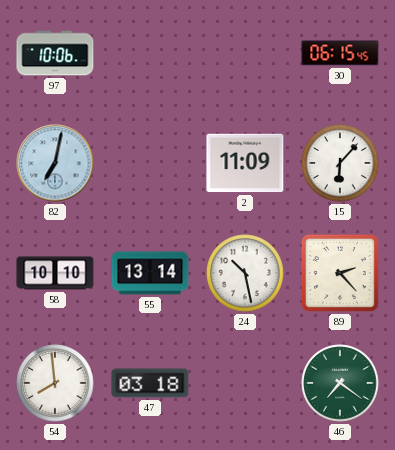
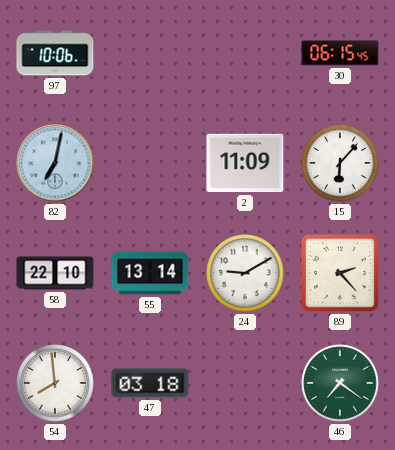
58: 10:10 -> 22:10 (55, 273)
24: 10:28 -> 9:10 (245, 273)
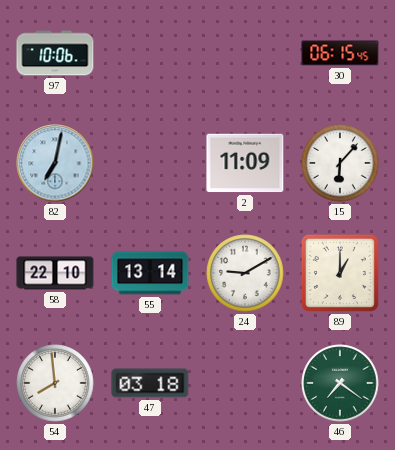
89: 2:23 -> 1:00 (340, 273)
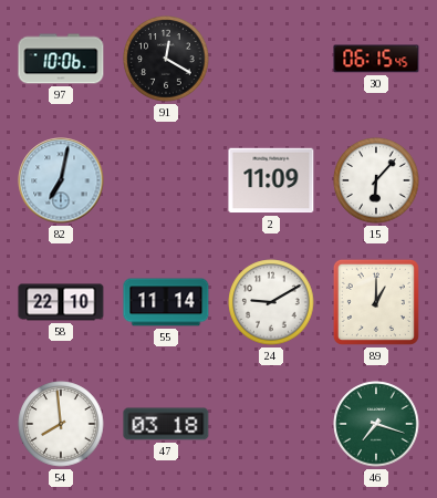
91: none -> 12:20 (166, 59)
55: 13:14 -> 11:14 (166, 302)
46: 7:21 -> 7:18 (376, 424)
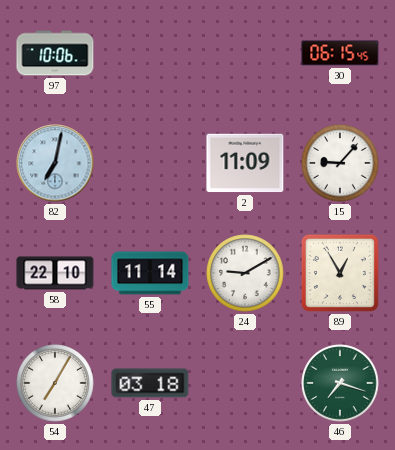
91: 12:20 -> none (166, 59)
15: 6:07 -> 9:07 (340, 163)
89: 1:00 -> 12:55 (340, 273)
54: 7:59 -> 7:05 (55, 383)
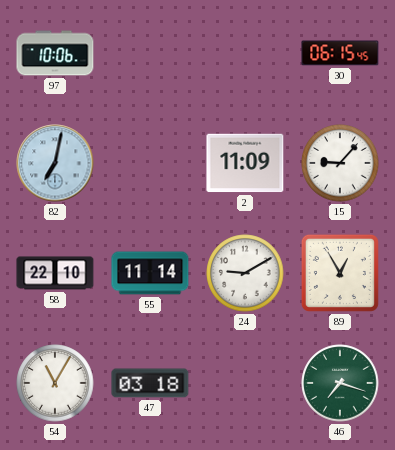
54: 7:05 -> 11:05 (55, 383)
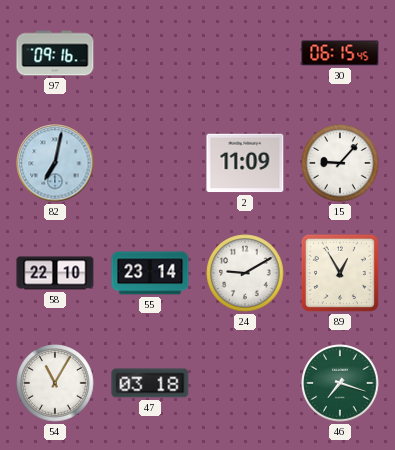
97: 10:06 -> 09:16 (55, 53)
55: 11:14 -> 23:14 (150, 273)
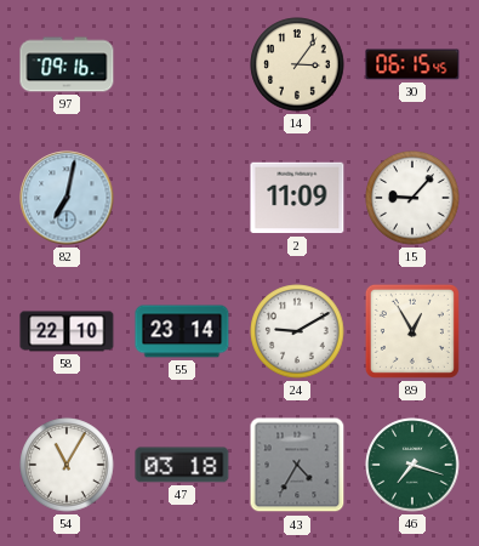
14: none -> 3:06 (297, 64)
43: none -> 4:35 (297, 465)
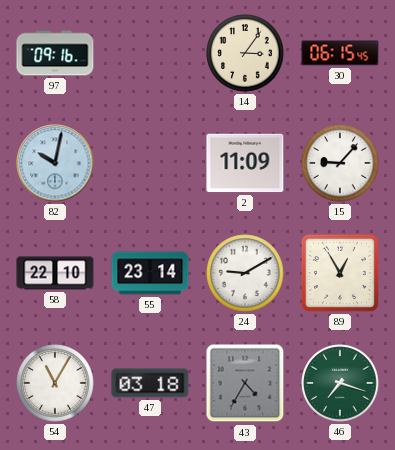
82: 7:02 -> 10:02 (55, 163)
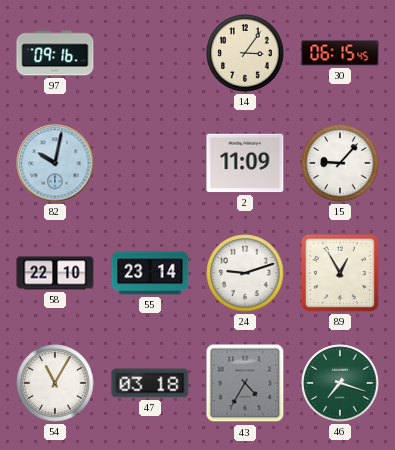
24: 9:10 -> 9:12 (245, 273)
